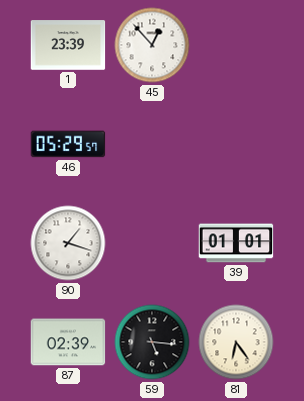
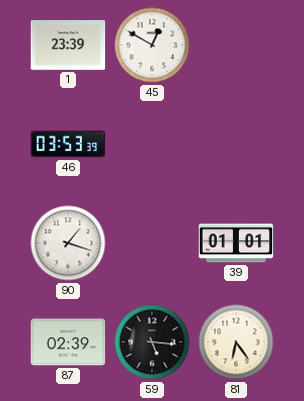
45: 12:53 -> 12:50 (152, 45)
46: 05:29 -> 03:53 (68, 144)
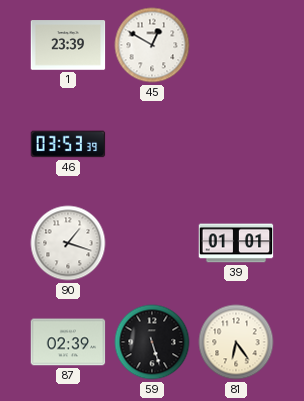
59: 5:16 -> 5:27 (152, 342)
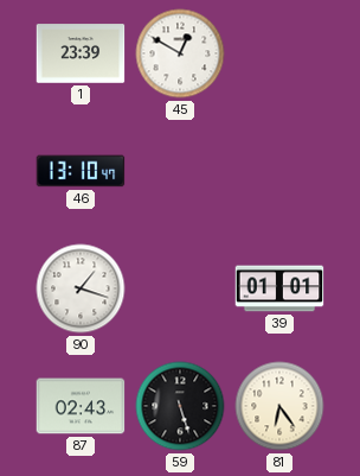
46: 03:53 -> 13:10 (81, 171)
87: 02:39 -> 02:43 (81, 406)
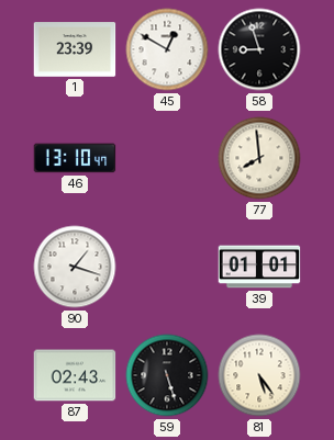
58: none -> 8:57 (259, 49)
77: none -> 7:59 (259, 158)
81: 6:24 -> 5:24 (259, 375)
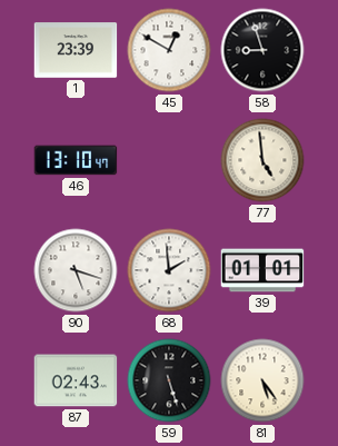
77: 7:59 -> 4:59 (262, 160)
90: 1:18 -> 5:18 (76, 270)
68: none -> 1:59 (169, 270)
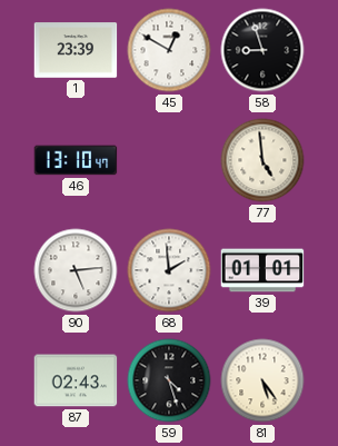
90: 5:18 -> 5:14 (76, 270)
59: 5:27 -> 4:27 (169, 380)
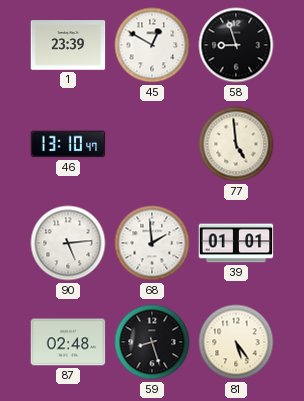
87: 02:43 -> 02:48 (68, 342)
59: 4:27 -> 8:27 (152, 342)
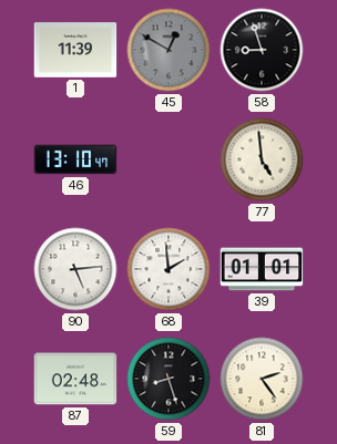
1: 23:39 -> 11:39 (75, 50)
45 dial: white -> grey (168, 50)
81: 5:24 -> 2:24 (262, 379)
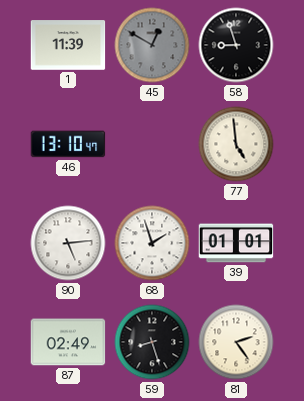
68: 1:59 -> 1:57 (152, 243)
87: 02:48 -> 02:49 (68, 342)
